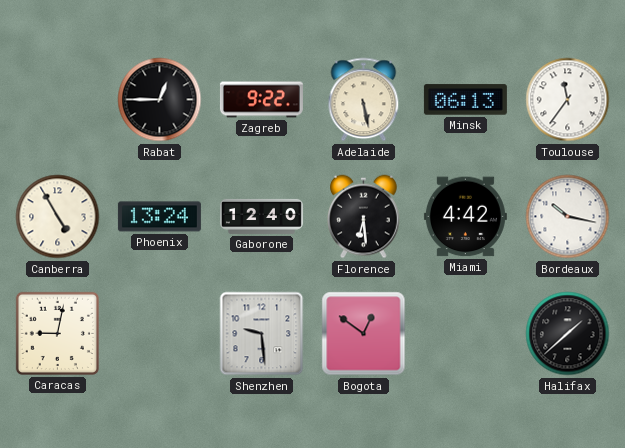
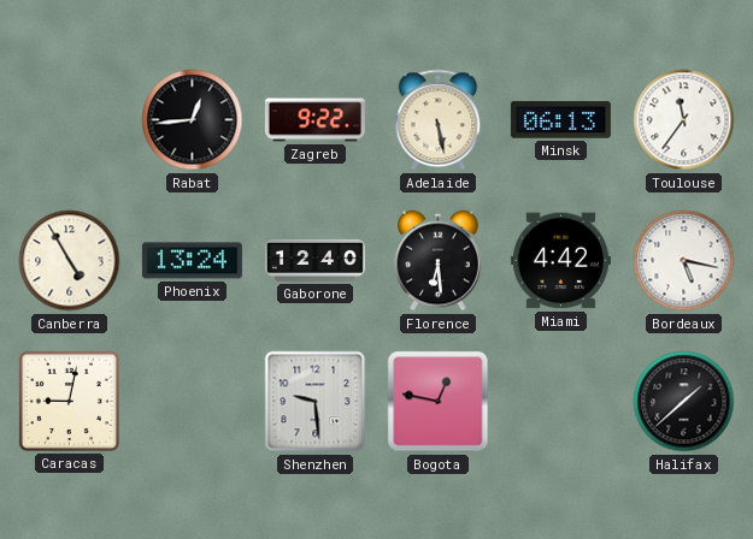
Rabat: 12:45 -> 12:44 (193, 120)
Bordeaux: 10:17 -> 5:17 (684, 261)
Bogota: 12:51 -> 12:47 (439, 402)
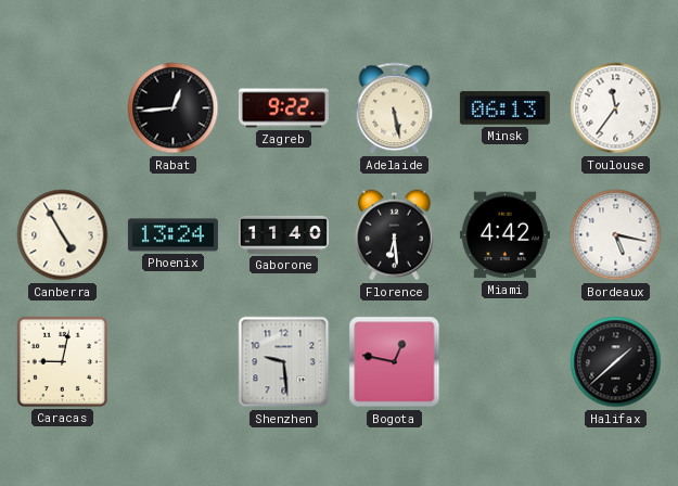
Gaborone: 12:40 -> 11:40 (283, 234)
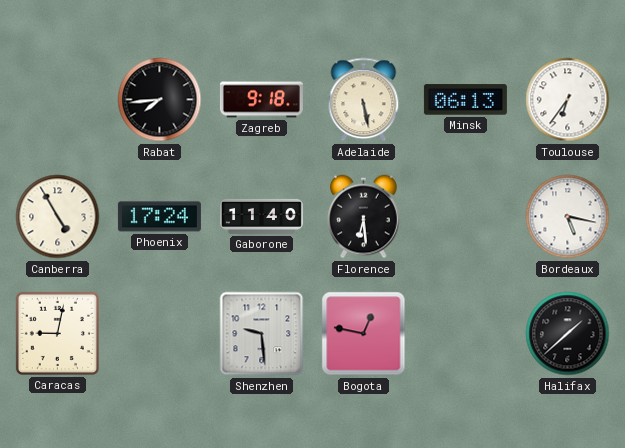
Rabat: 12:44 -> 7:44 (160, 100)
Zagreb: 9:22 -> 9:18 (261, 100)
Toulouse: 11:36 -> 6:36 (568, 100)
Phoenix: 13:24 -> 17:24 (159, 217)
Miami: 4:42 -> none (504, 235)
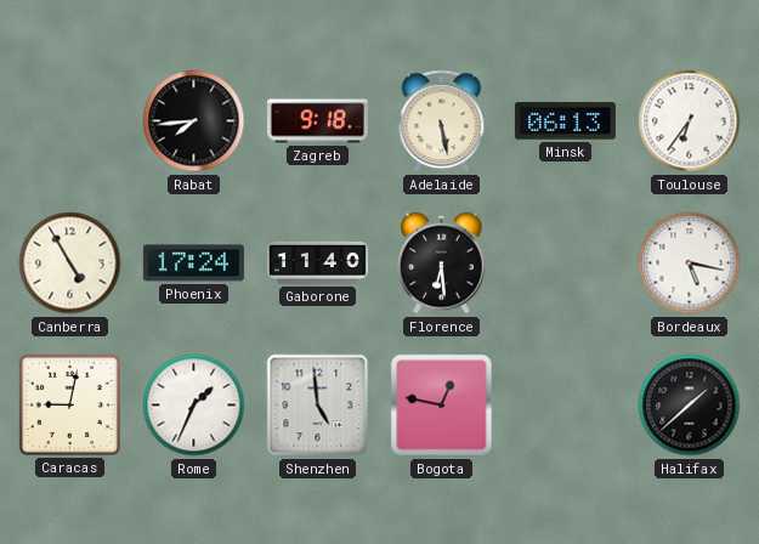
Rome: none -> 1:34 (194, 406)
Shenzhen: 9:29 -> 4:59 (318, 406)
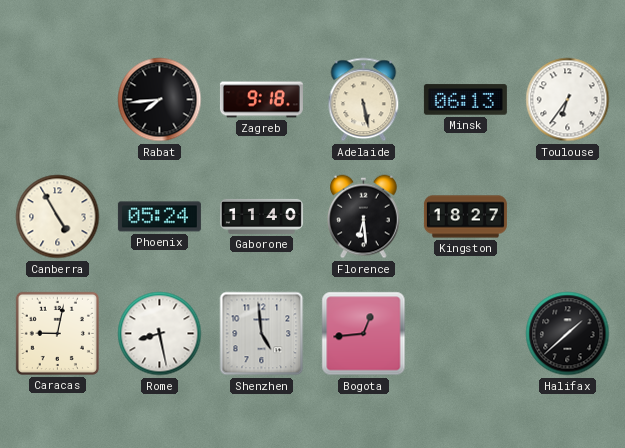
Phoenix: 17:24 -> 05:24 (159, 217)
Kingston: none -> 18:27 (465, 217)
Bordeaux: 5:17 -> none (690, 263)
Rome: 1:34 -> 8:28 (160, 334)
Bogota: 12:47 -> 12:44 (364, 334)
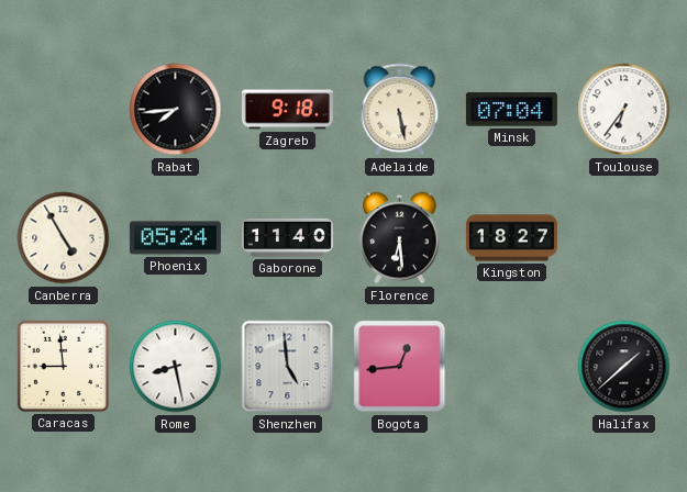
Minsk: 06:13 -> 07:04 (511, 110)
Caracas: 9:02 -> 8:59 (63, 366)
